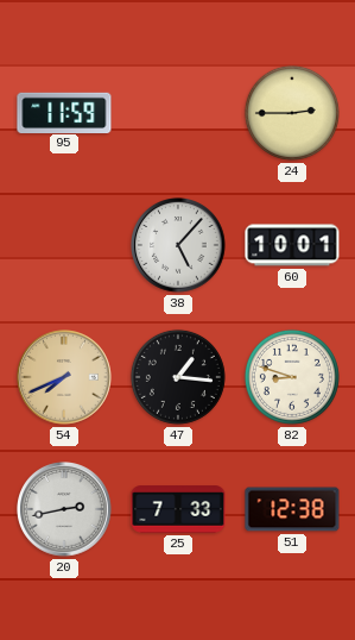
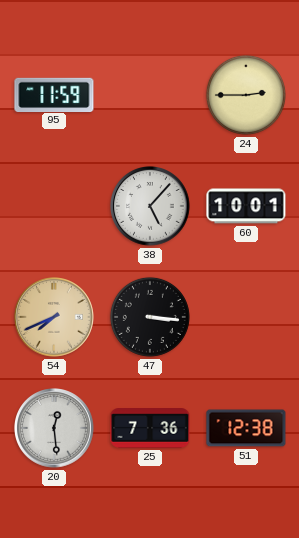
47: 1:16 -> 3:16 (150, 317)
82: 8:48 -> none (292, 377)
20: 2:43 -> 12:29 (54, 428)
25: 7:33 -> 7:36 (150, 428)
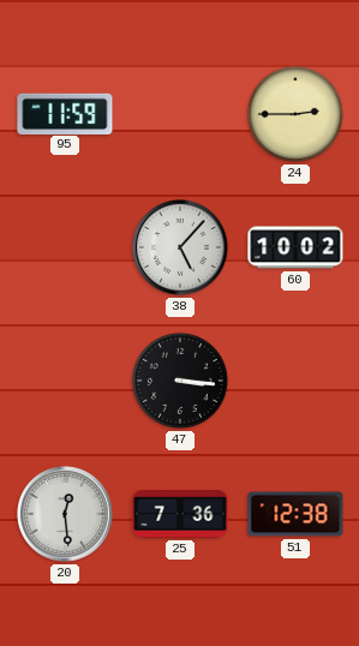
60: 10:01 -> 10:02 (295, 247)
54: 7:41 -> none (54, 317)
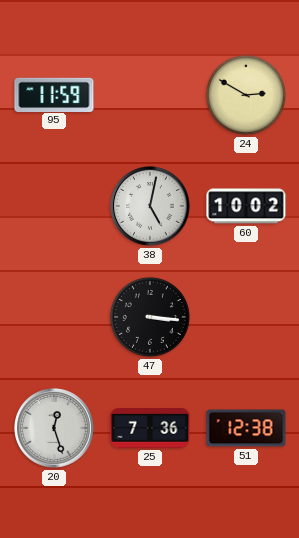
24: 2:45 -> 2:50 (246, 95)
38: 5:07 -> 5:02 (150, 206)
20: 12:29 -> 12:27 (54, 428)
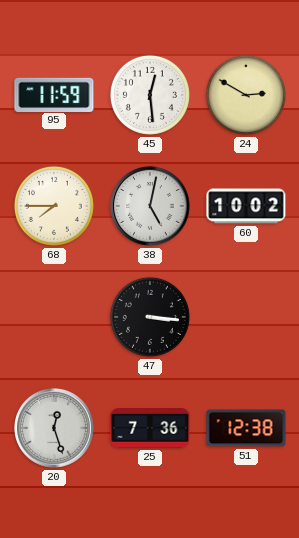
45: none -> 12:29 (150, 95)
68: none -> 7:45 (54, 206)
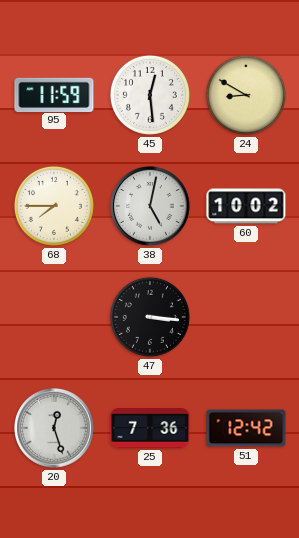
24: 2:50 -> 8:50 (246, 95)
51: 12:38 -> 12:42 (246, 428)
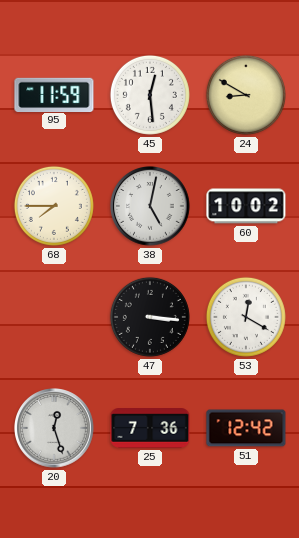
53: none -> 12:20 (246, 317)
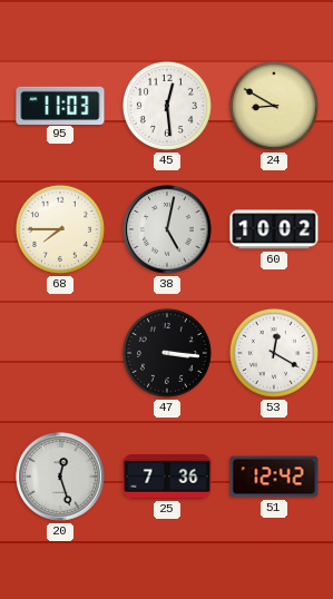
95: 11:59 -> 11:03 (60, 105)
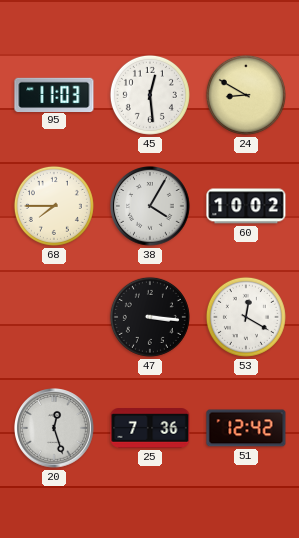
38: 5:02 -> 4:05 (150, 206)
